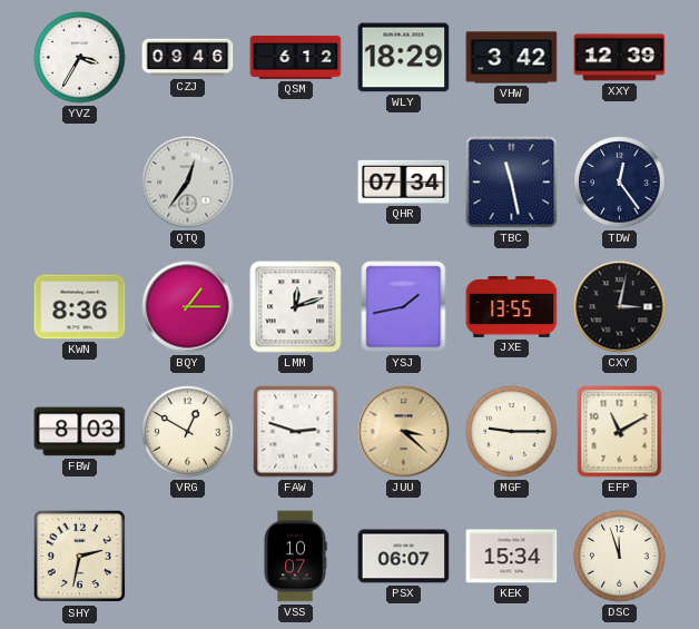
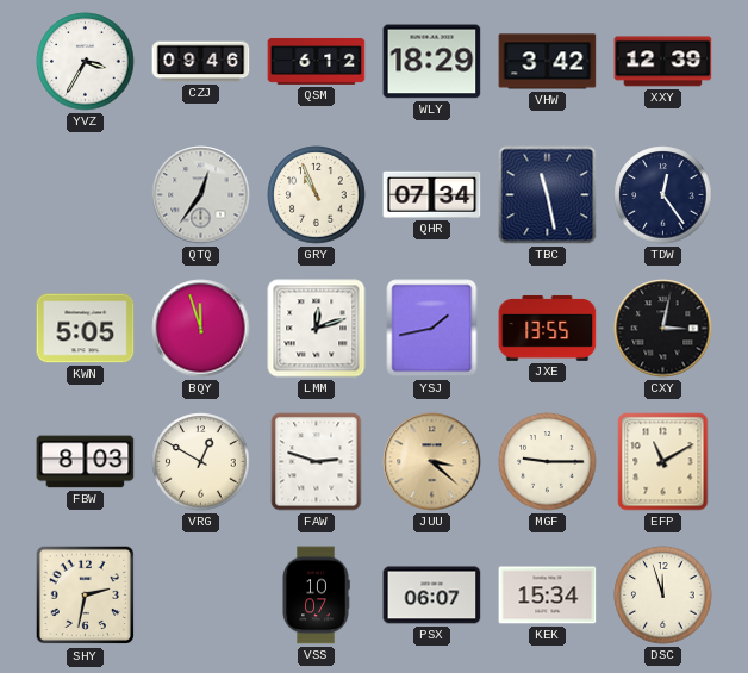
GRY: none -> 10:56 (317, 195)
KWN: 8:36 -> 5:05 (86, 329)
BQY: 1:15 -> 11:57 (201, 329)
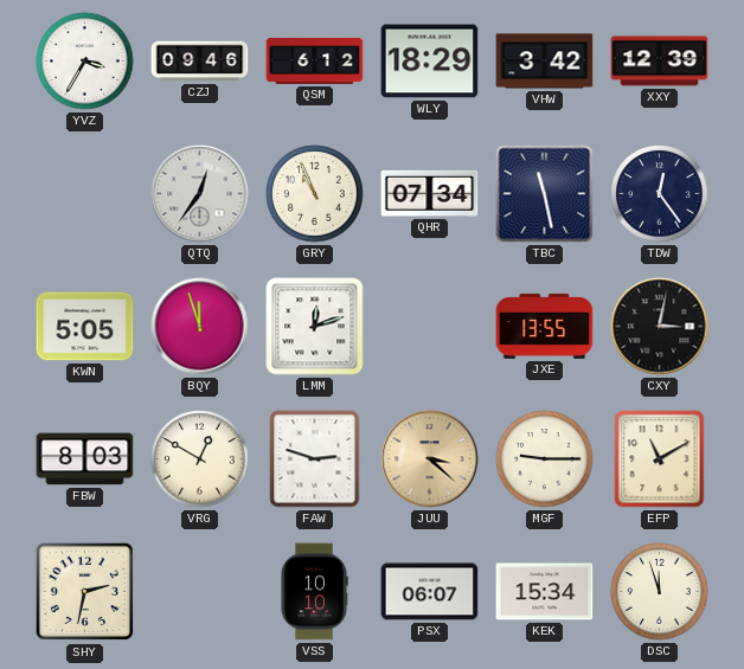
YSJ: 1:43 -> none (432, 329)
VSS: 10:07 -> 10:10 (314, 592)
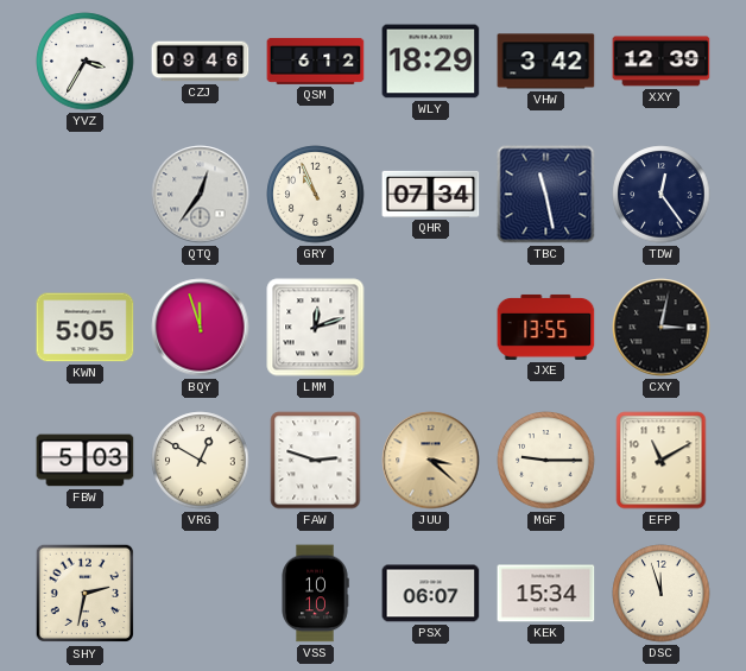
FBW: 8:03 -> 5:03 (86, 461)
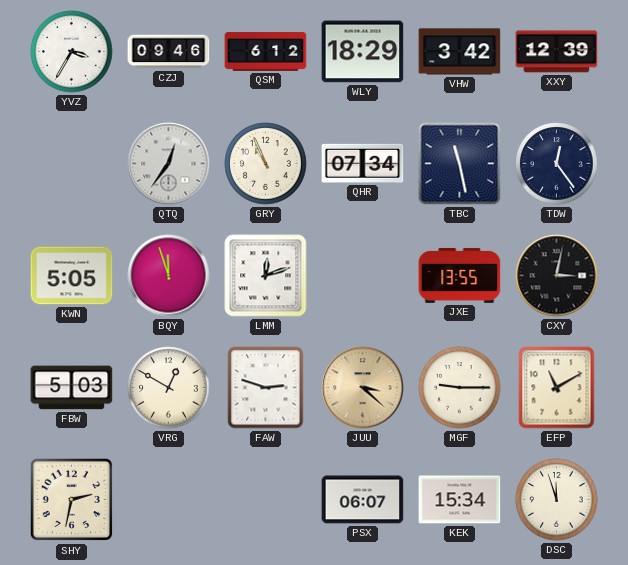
VSS: 10:10 -> none (315, 594)
